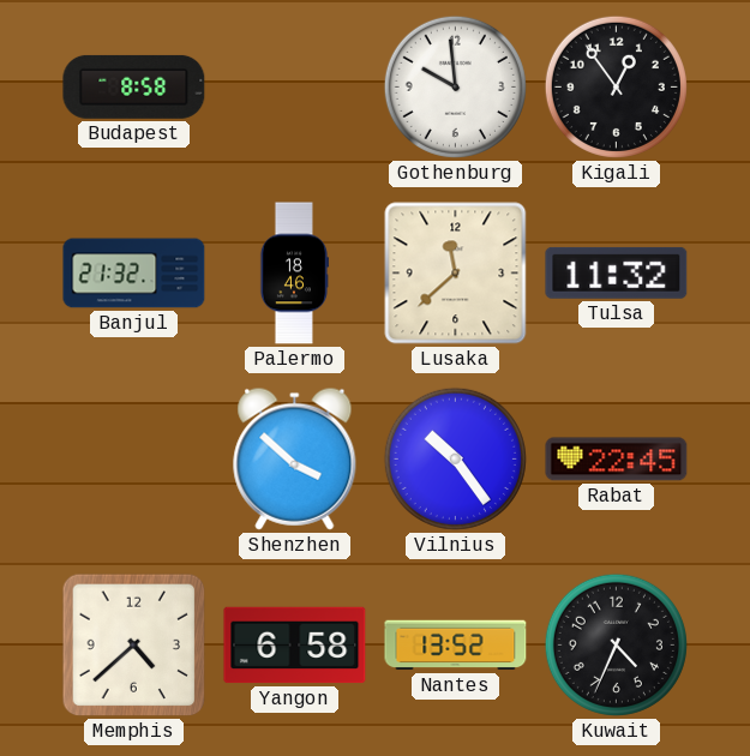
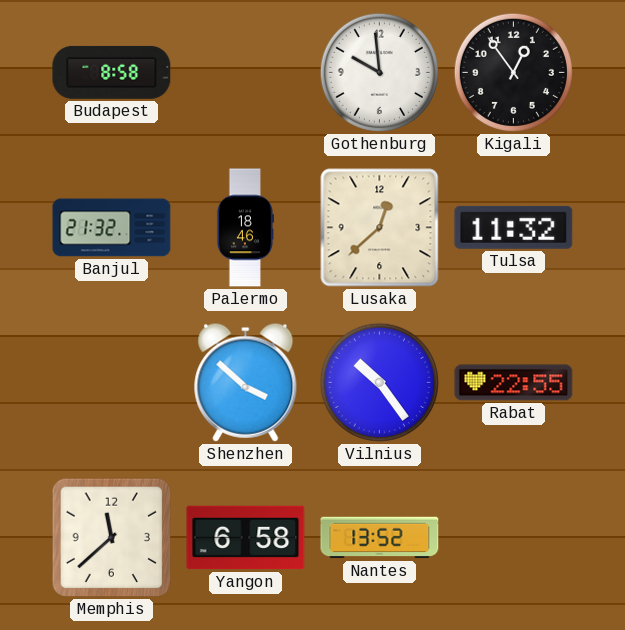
Lusaka: 11:38 -> 12:38 (380, 228)
Rabat: 22:45 -> 22:55 (514, 383)
Memphis: 4:38 -> 11:38 (112, 538)
Kuwait: 4:34 -> none (616, 644)
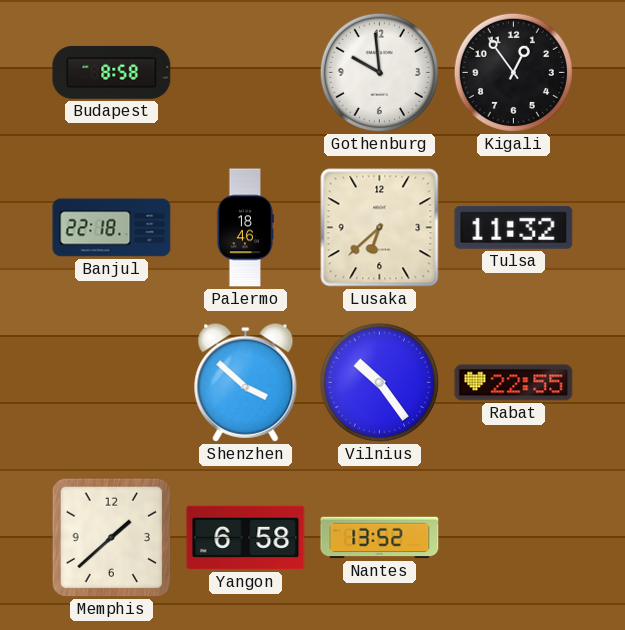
Banjul: 21:32 -> 22:18 (112, 228)
Lusaka: 12:38 -> 6:38 (380, 228)
Memphis: 11:38 -> 1:38 (112, 538)
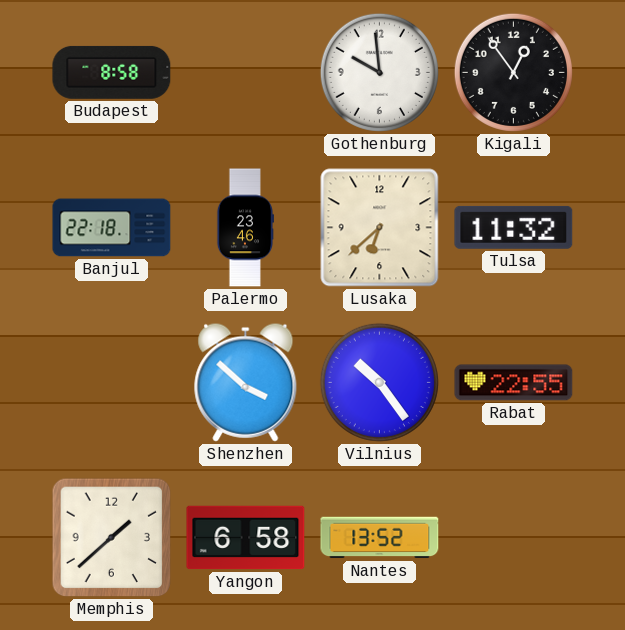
Palermo: 18:46 -> 23:46 (244, 228)
